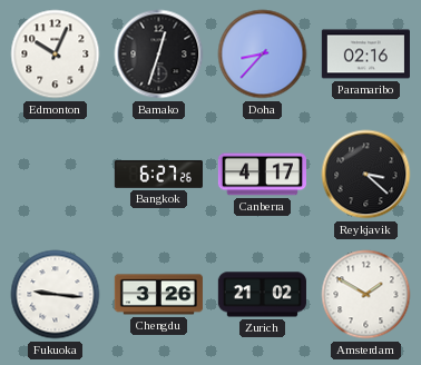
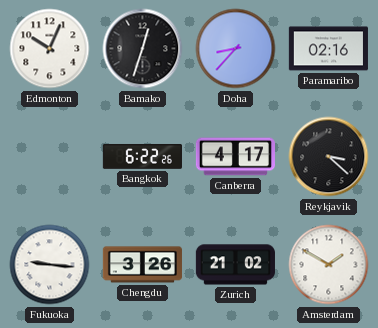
Bangkok: 6:27 -> 6:22 (142, 156)
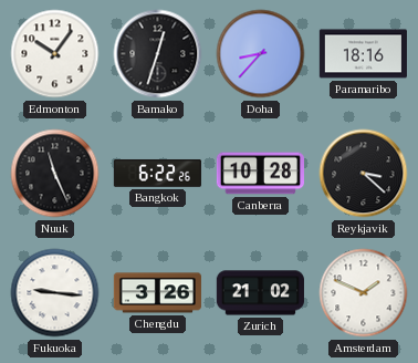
Edmonton: 10:04 -> 10:06 (55, 54)
Paramaribo: 02:16 -> 18:16 (363, 54)
Nuuk: none -> 11:26 (55, 174)
Canberra: 4:17 -> 10:28 (260, 174)
Amsterdam: 1:50 -> 1:49 (364, 293)
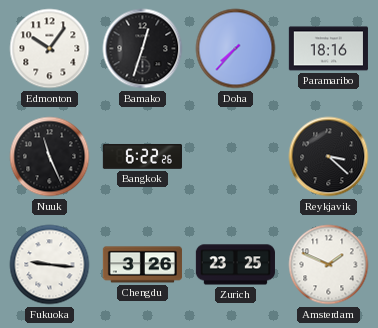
Doha: 8:37 -> 7:37 (236, 49)
Canberra: 10:28 -> none (260, 174)
Zurich: 21:02 -> 23:25 (235, 265)
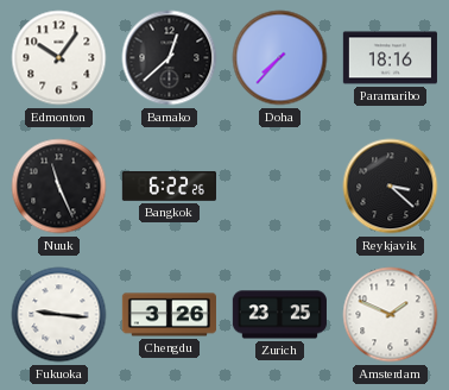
Bamako: 12:33 -> 12:38 (170, 58)
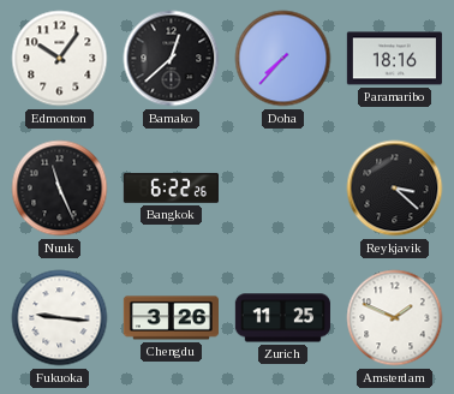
Zurich: 23:25 -> 11:25 (282, 318)
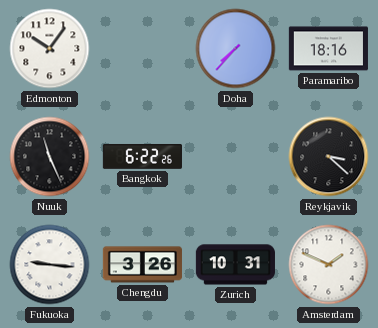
Bamako: 12:38 -> none (172, 59)
Zurich: 11:25 -> 10:31 (235, 265)
